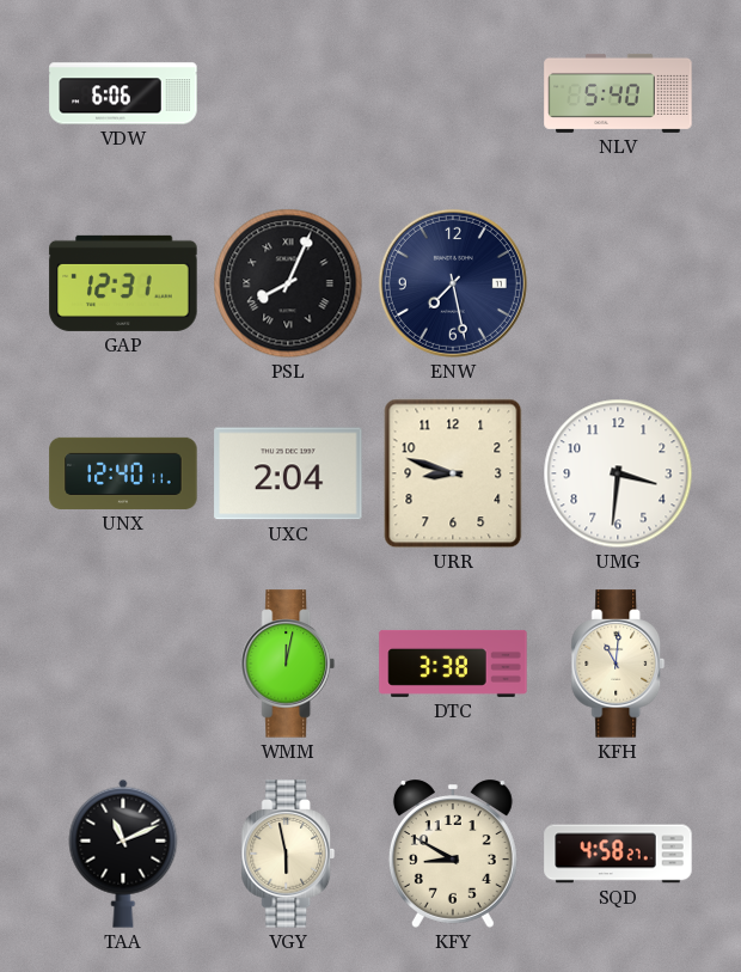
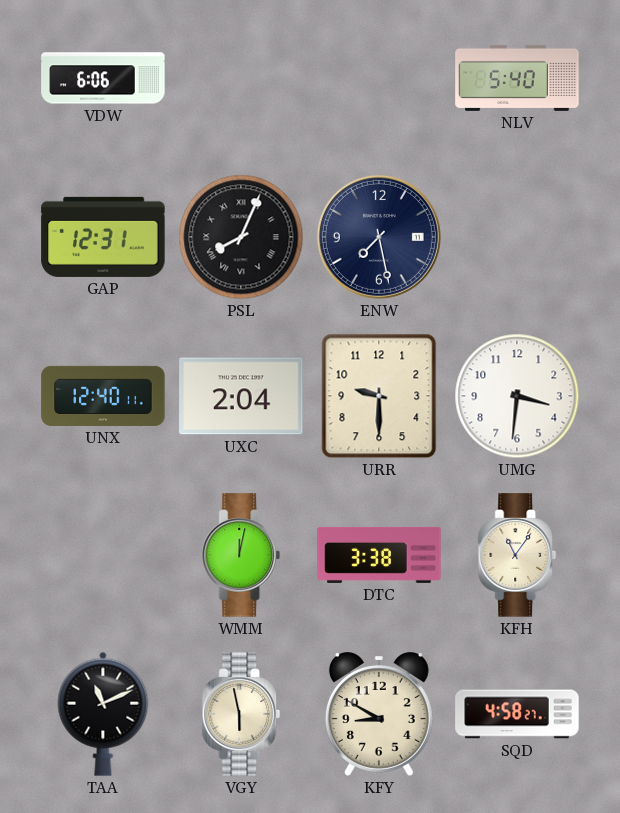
URR: 8:48 -> 9:30 (379, 396)
KFH: 11:01 -> 11:06 (517, 555)
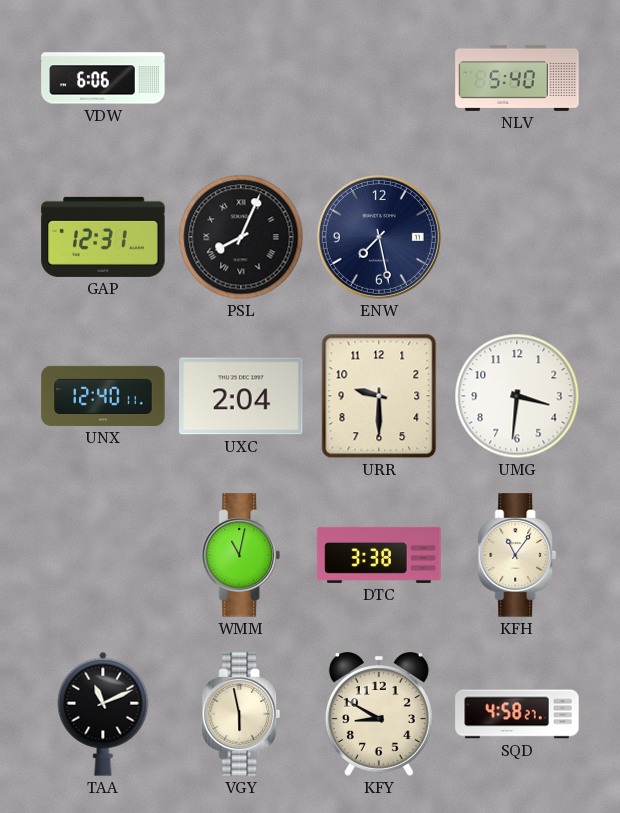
WMM: 12:02 -> 11:02 (241, 555)
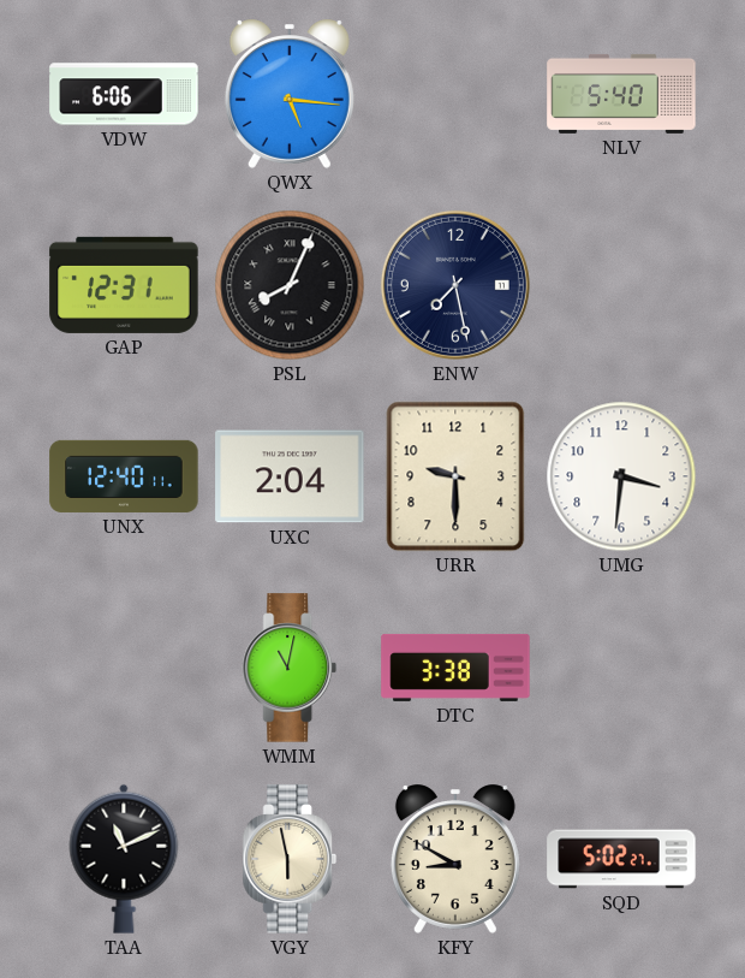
QWX: none -> 5:16 (290, 94)
KFH: 11:06 -> none (517, 555)
SQD: 4:58 -> 5:02 (621, 859)
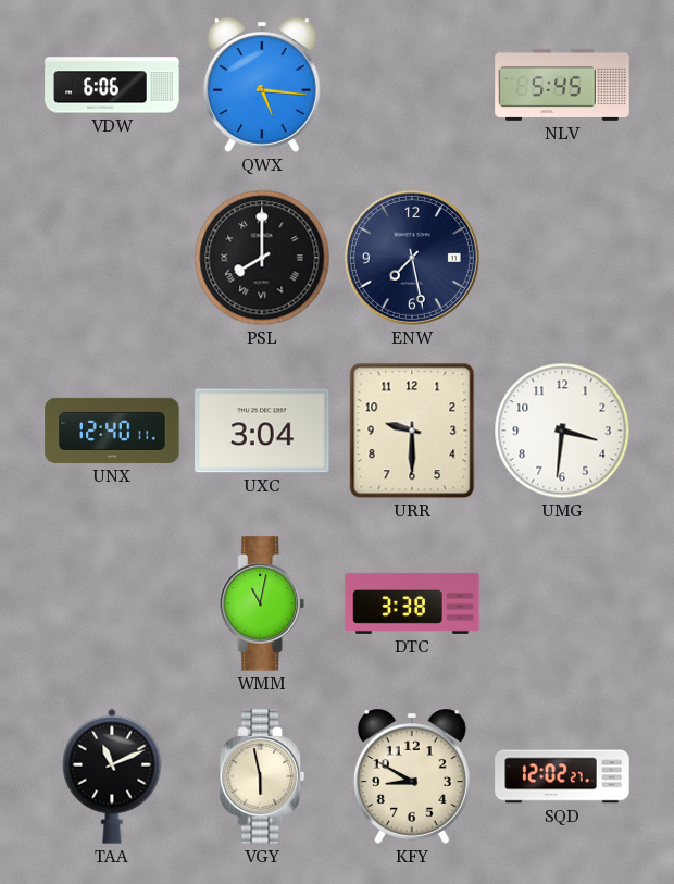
NLV: 5:40 -> 5:45 (562, 85)
GAP: 12:31 -> none (124, 285)
PSL: 8:04 -> 8:00 (262, 258)
UXC: 2:04 -> 3:04 (262, 431)
SQD: 5:02 -> 12:02 (562, 776)
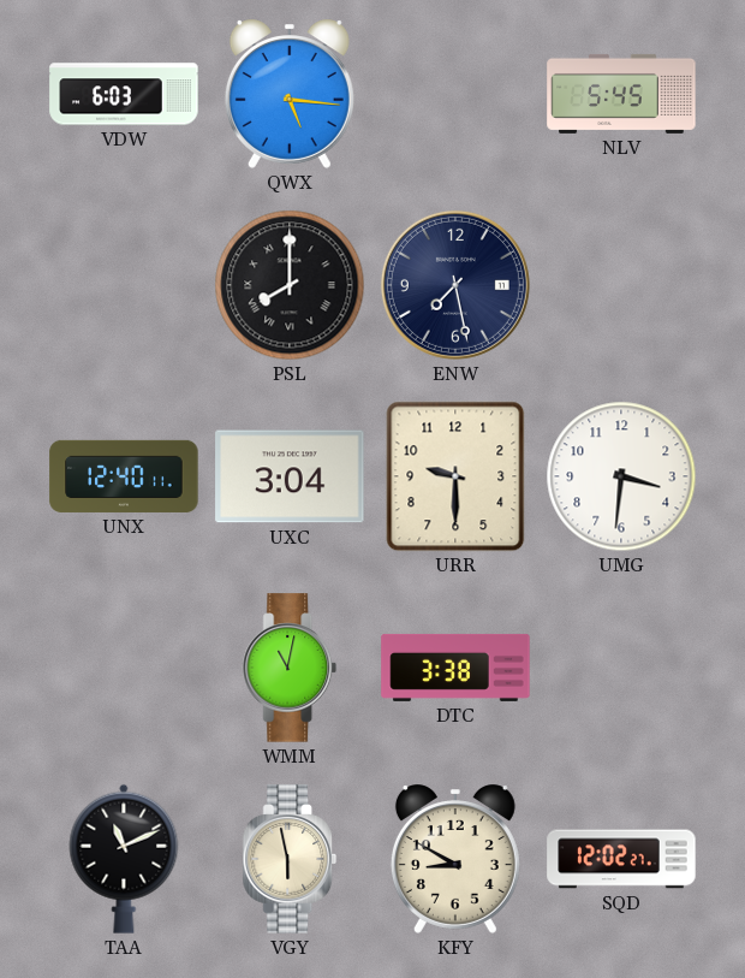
VDW: 6:06 -> 6:03 (124, 94)
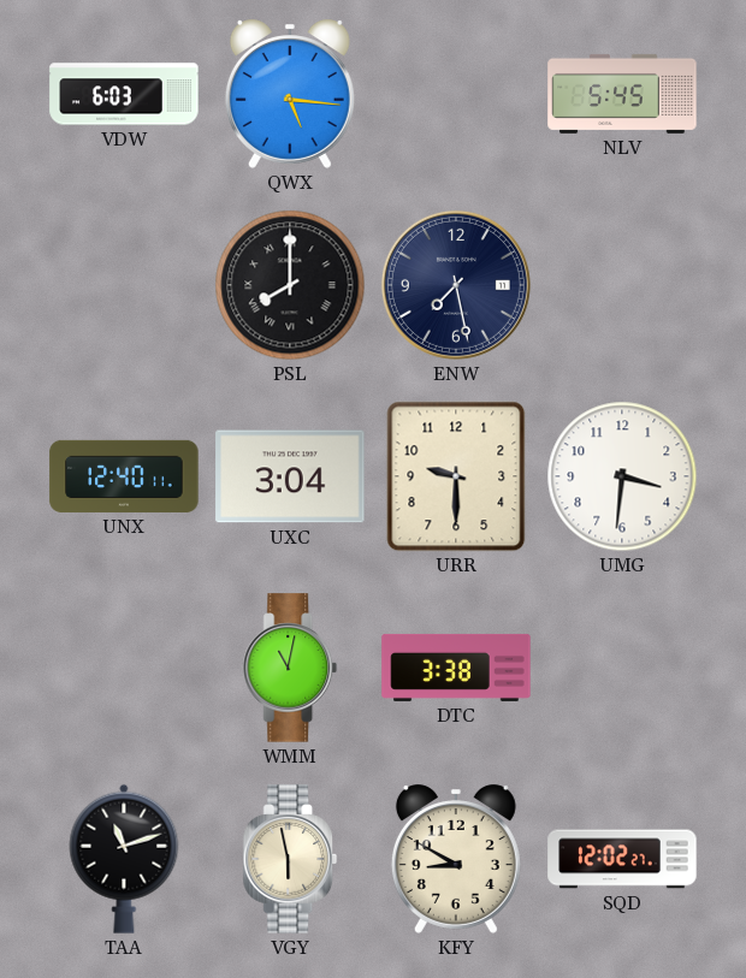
TAA: 11:11 -> 11:12 (124, 859)
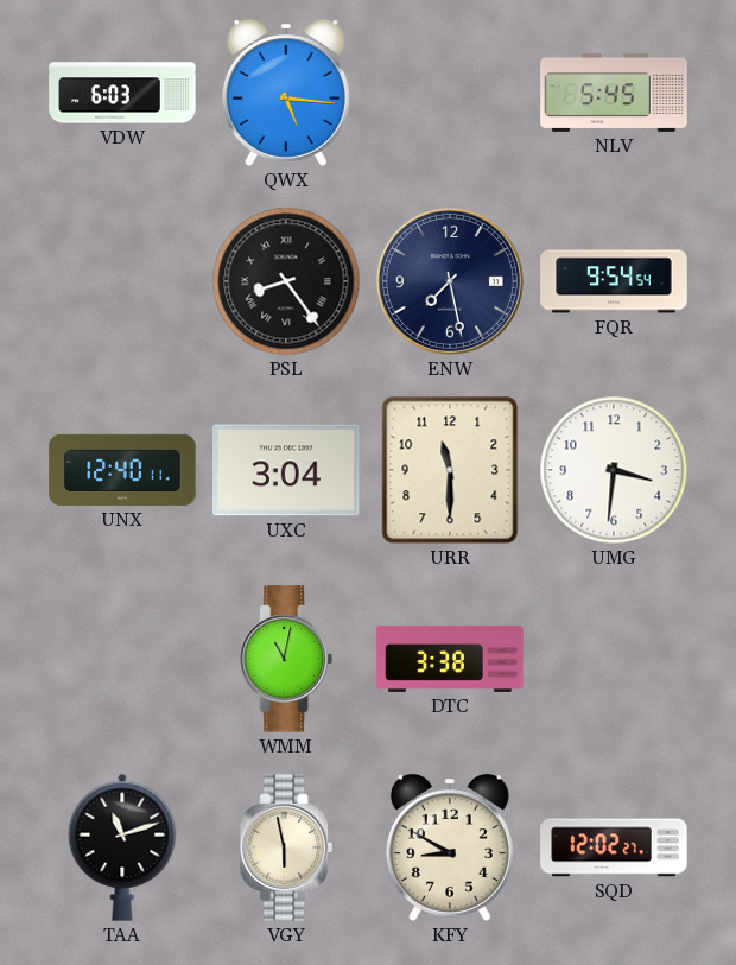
PSL: 8:00 -> 8:24 (286, 281)
FQR: none -> 9:54 (614, 281)
URR: 9:30 -> 11:30 (450, 470)
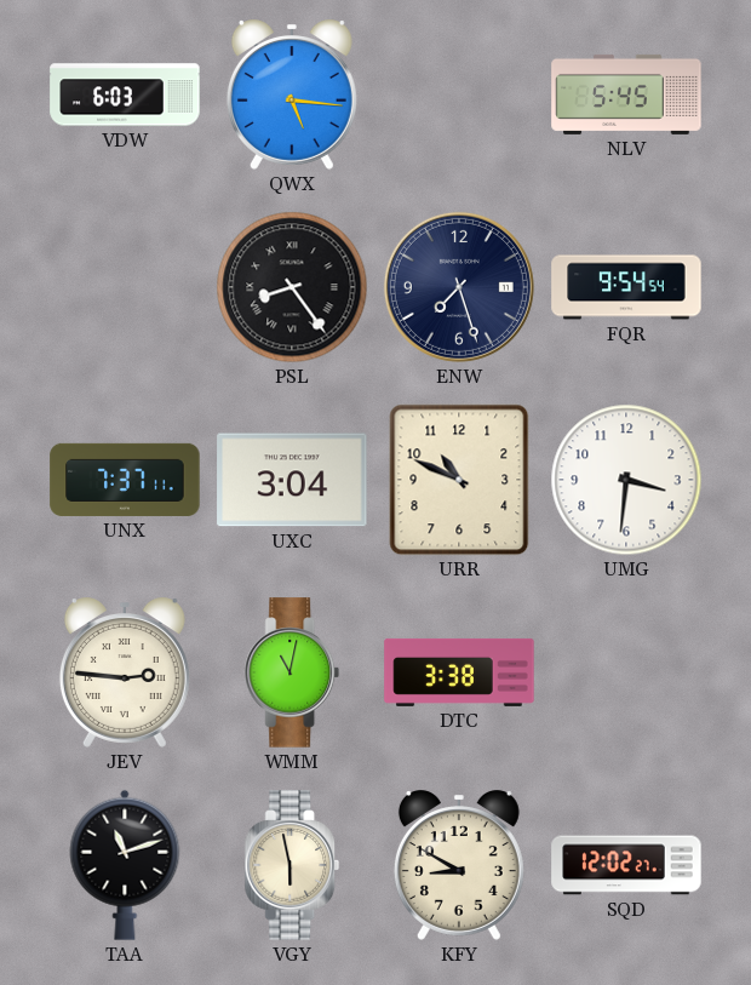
ENW: 7:28 -> 7:27 (459, 287)
UNX: 12:40 -> 7:37 (125, 480)
URR: 11:30 -> 10:49 (459, 480)
JEV: none -> 2:46 (125, 672)
